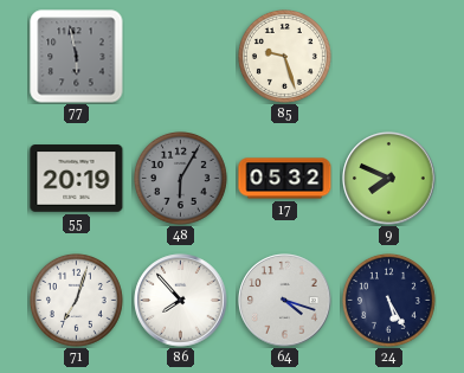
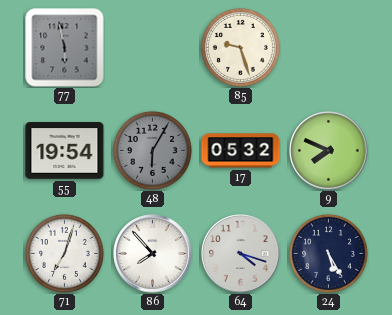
55: 20:19 -> 19:54 (65, 151)
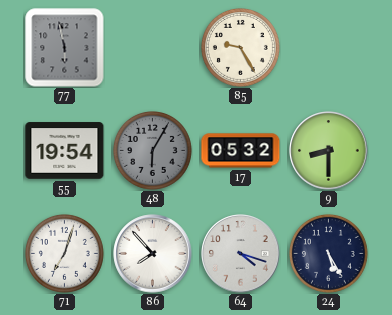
85: 9:27 -> 9:25 (240, 47)
9: 7:49 -> 8:30 (329, 151)
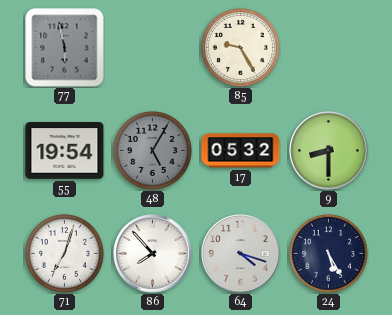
48: 6:05 -> 5:05 (152, 150)
